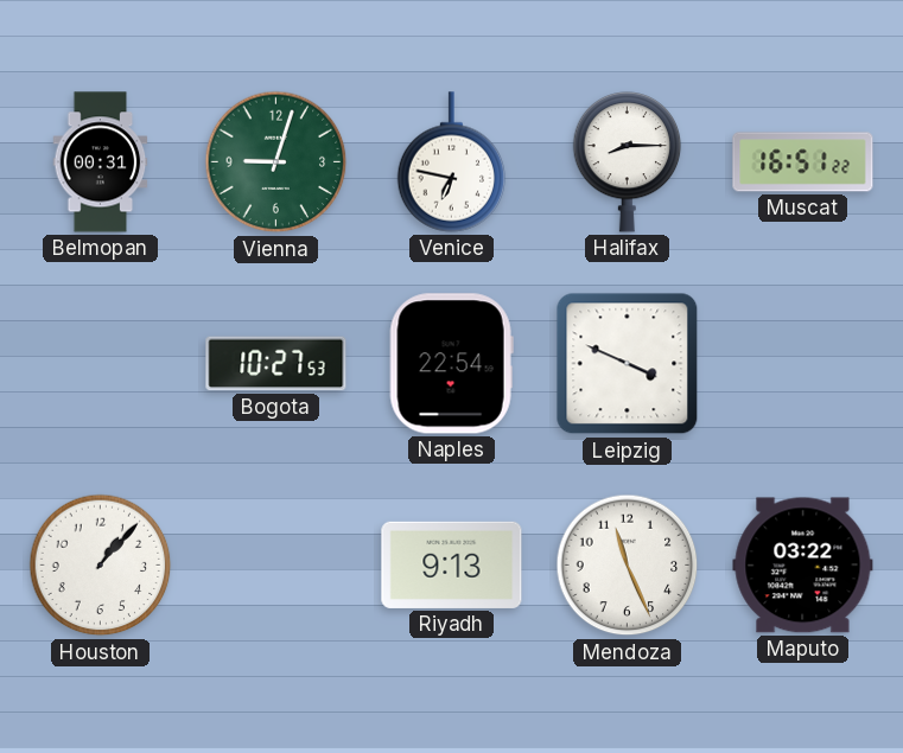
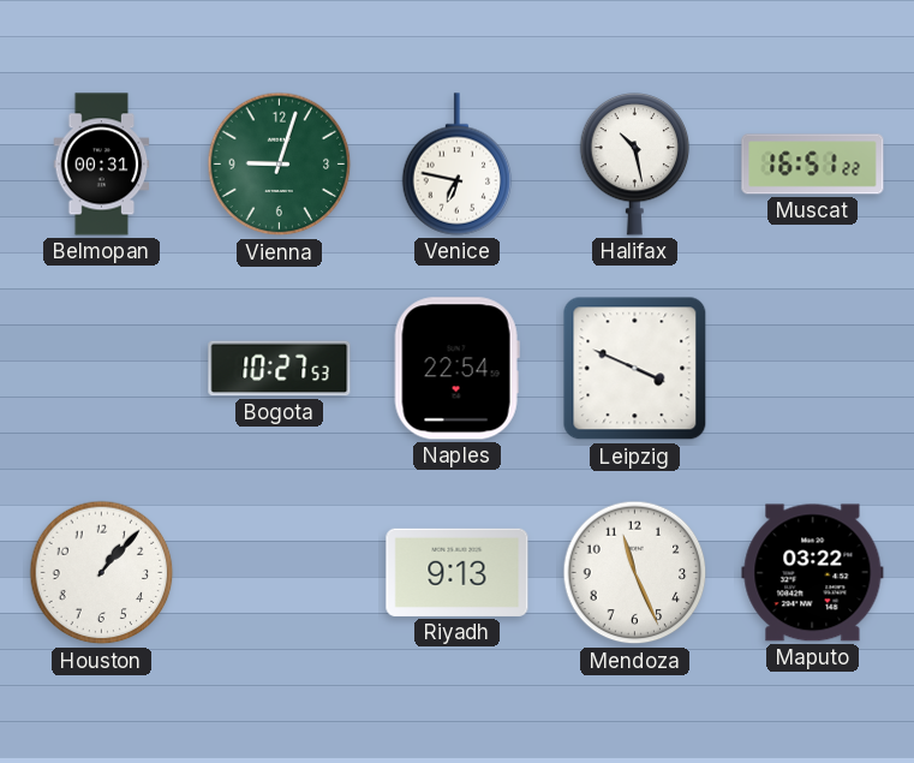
Halifax: 8:15 -> 10:28 (635, 165)
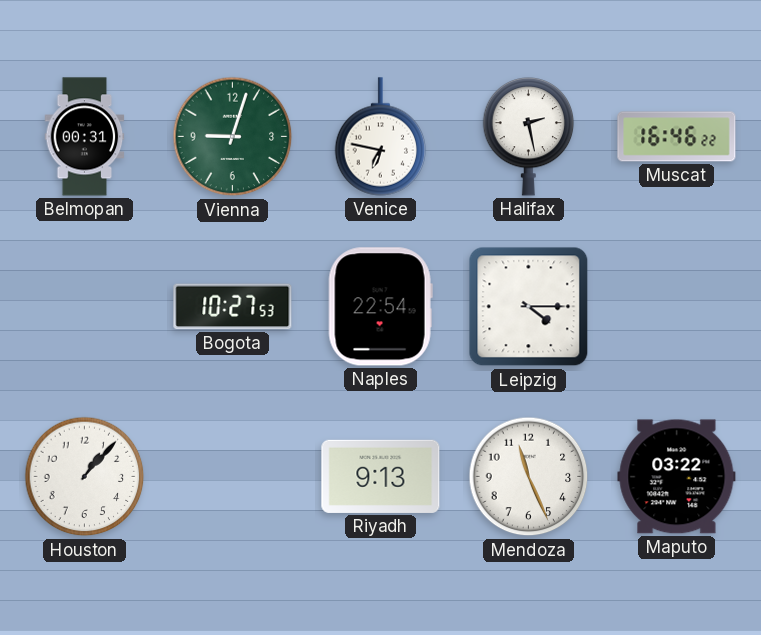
Halifax: 10:28 -> 2:28 (529, 137)
Muscat: 16:51 -> 16:46 (677, 137)
Leipzig: 3:49 -> 4:15 (529, 307)
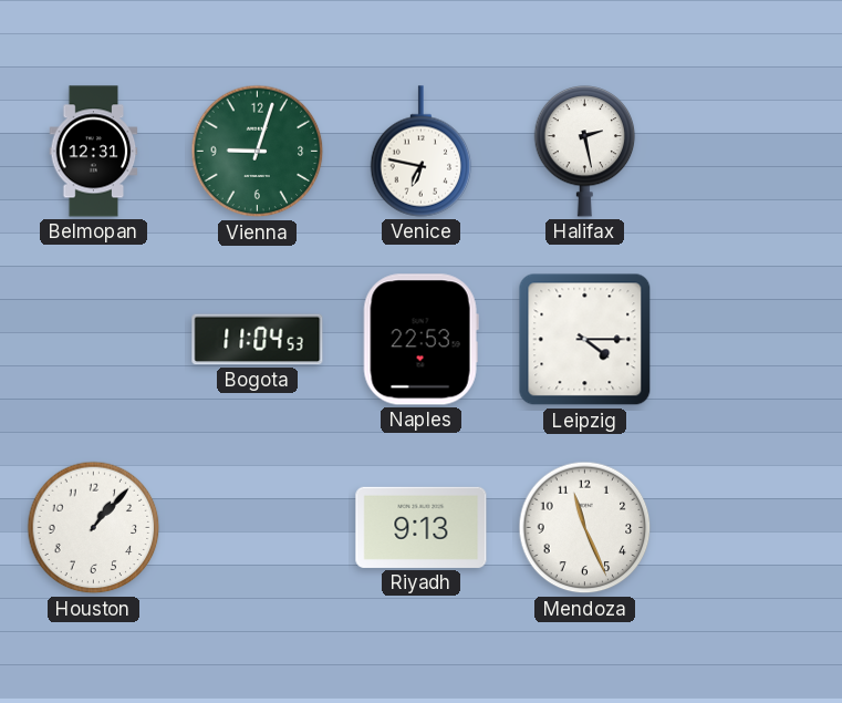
Belmopan: 00:31 -> 12:31 (94, 152)
Muscat: 16:46 -> none (677, 137)
Bogota: 10:27 -> 11:04 (258, 340)
Naples: 22:54 -> 22:53 (420, 340)
Maputo: 03:22 -> none (677, 477)
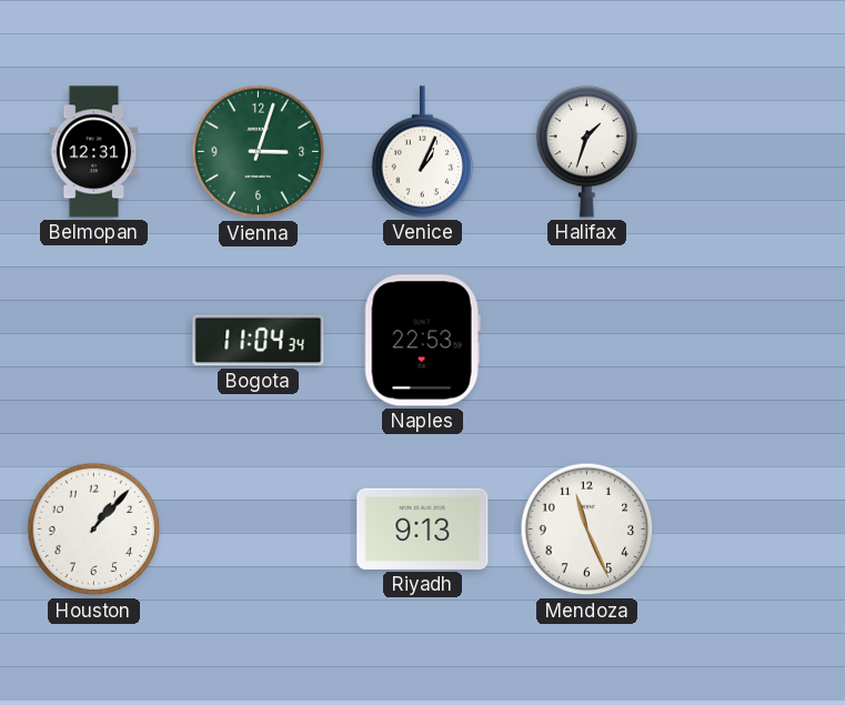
Vienna: 9:03 -> 3:03 (259, 152)
Venice: 6:47 -> 1:04 (423, 152)
Halifax: 2:28 -> 1:33 (587, 152)
Bogota: 11:04:53 -> 11:04:34 (259, 341)
Leipzig: 4:15 -> none (585, 340)
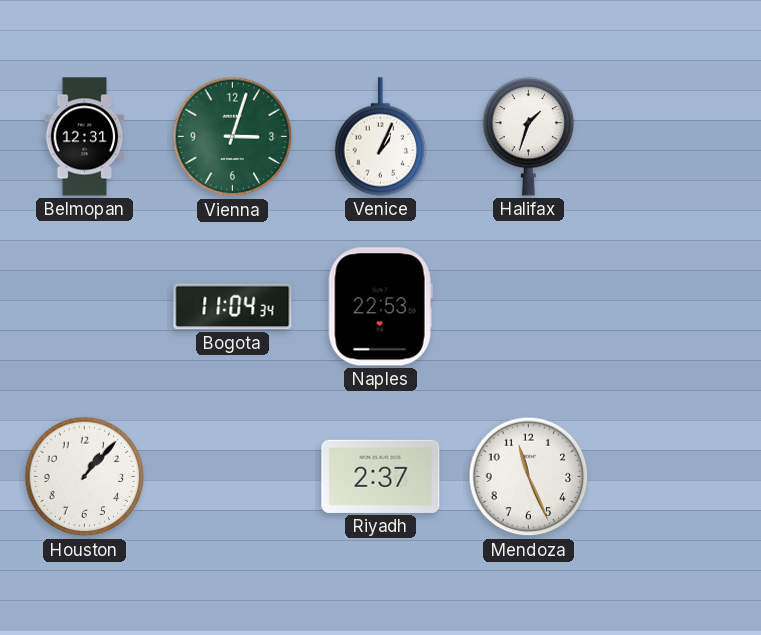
Riyadh: 9:13 -> 2:37 (381, 476)
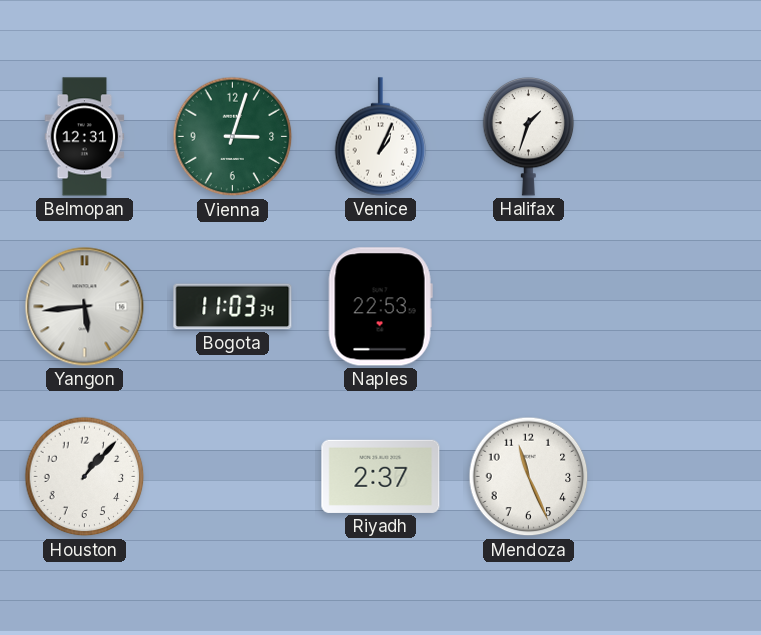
Yangon: none -> 5:44 (85, 307)
Bogota: 11:04 -> 11:03 (233, 307)
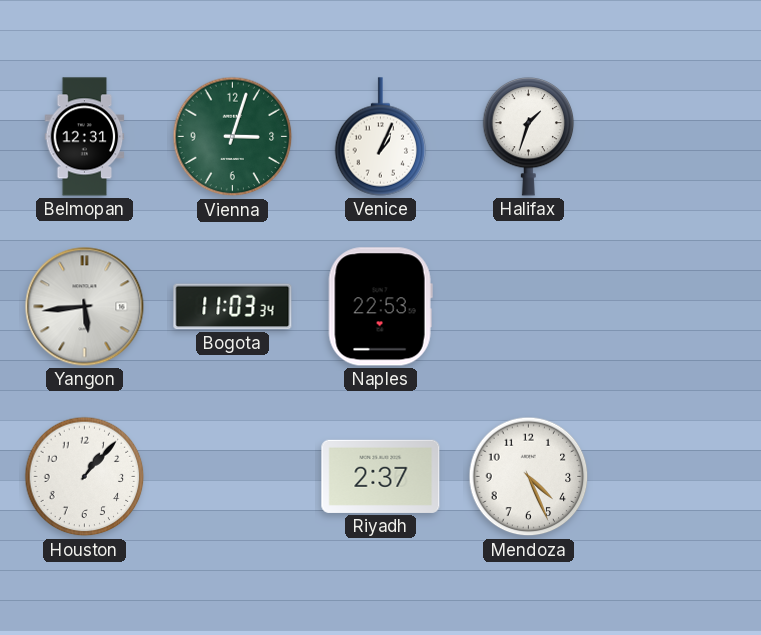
Mendoza: 11:26 -> 4:26 (529, 477)
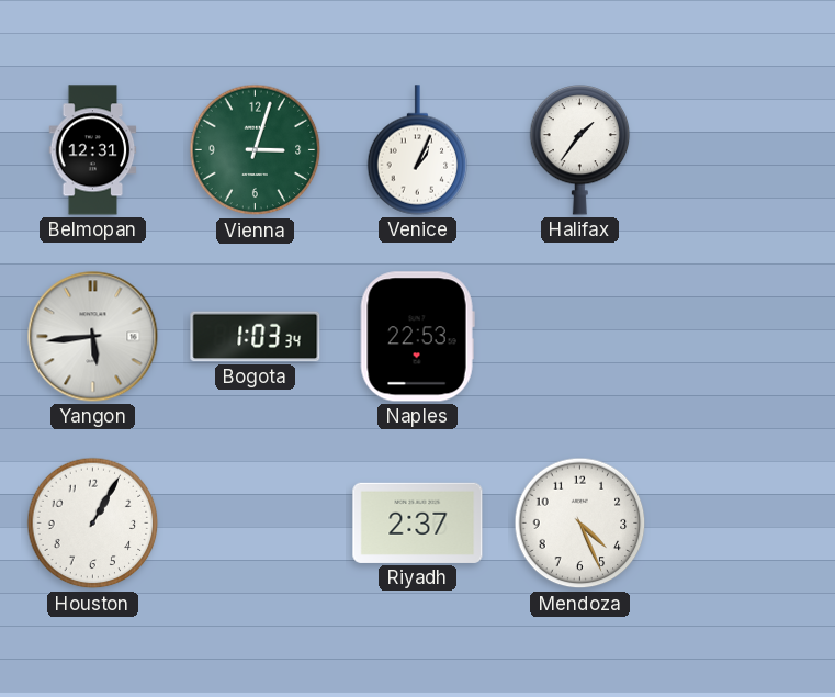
Halifax: 1:33 -> 1:36 (580, 150)
Bogota: 11:03 -> 1:03 (256, 337)
Houston: 1:07 -> 1:05 (93, 524)
